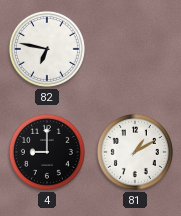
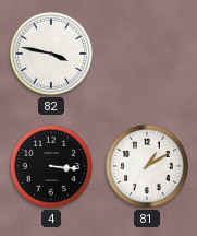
82: 6:47 -> 3:47 (51, 54)
4: 9:00 -> 3:16 (51, 166)
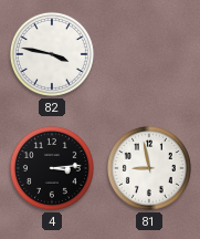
4: 3:16 -> 3:14 (52, 168)
81: 1:10 -> 8:58 (149, 168)
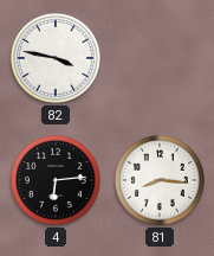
4: 3:14 -> 6:14 (56, 180)
81: 8:58 -> 8:16 (160, 180)
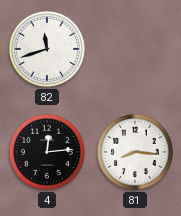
82: 3:47 -> 11:42 (47, 49)
4: 6:14 -> 12:14 (47, 152)
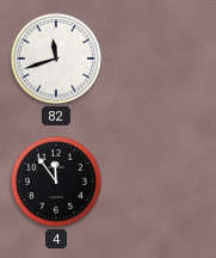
4: 12:14 -> 11:54 (56, 182)
81: 8:16 -> none (135, 152)
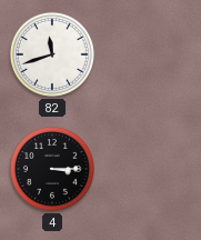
4: 11:54 -> 3:15 (52, 169)
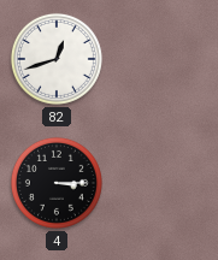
82: 11:42 -> 12:42 (57, 59)
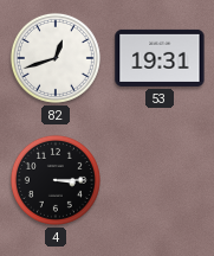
53: none -> 19:31 (160, 58)
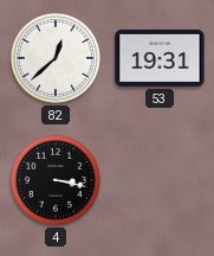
82: 12:42 -> 12:38 (56, 58)
4: 3:15 -> 3:17 (56, 180)
